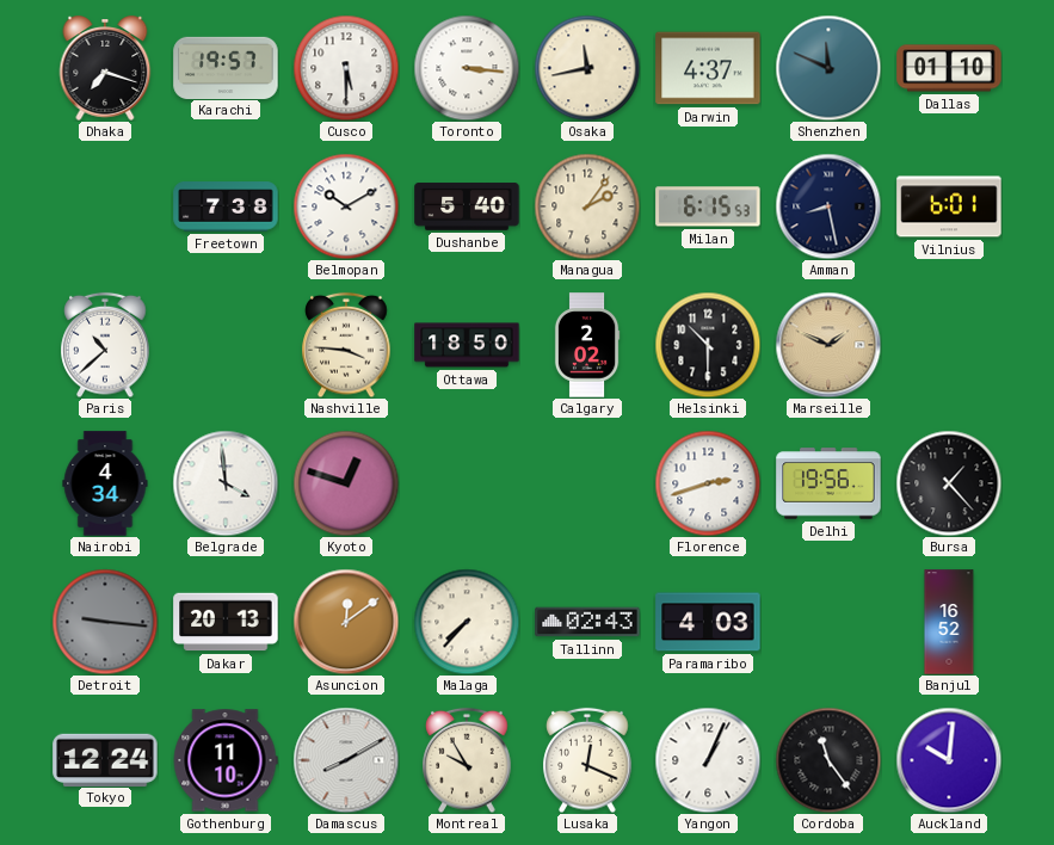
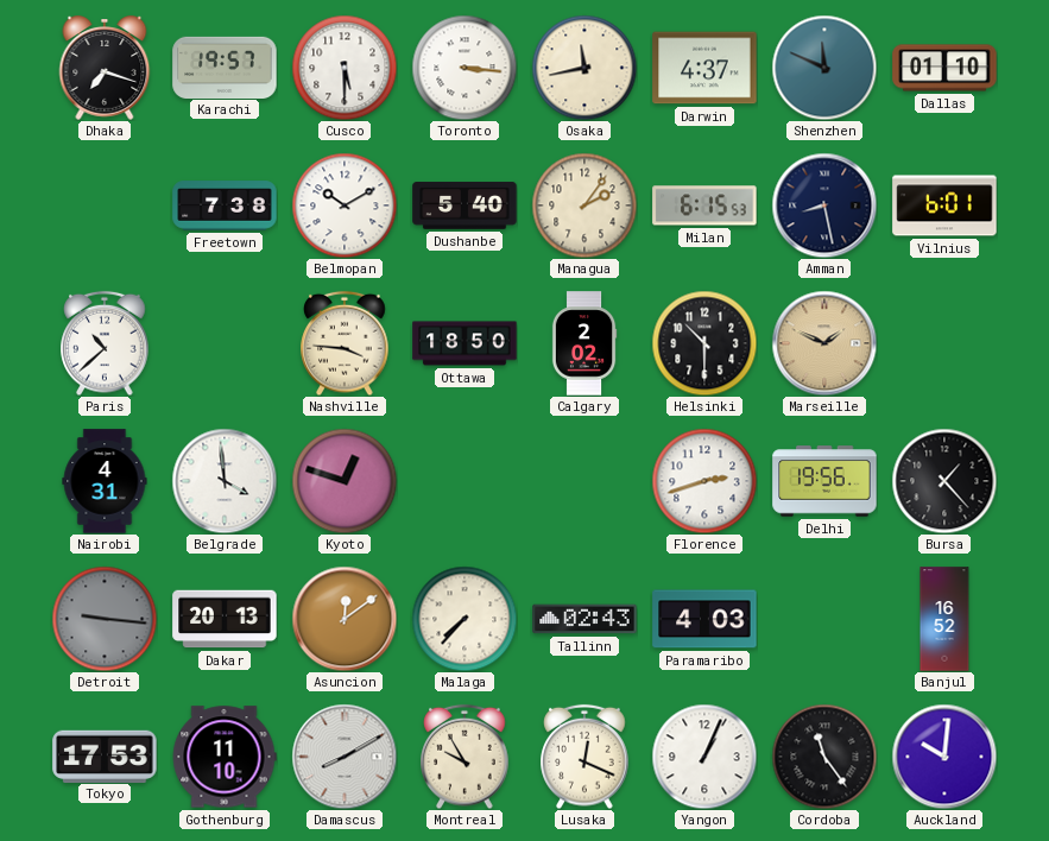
Nairobi: 4:34 -> 4:31 (105, 481)
Tokyo: 12:24 -> 17:53 (105, 755)
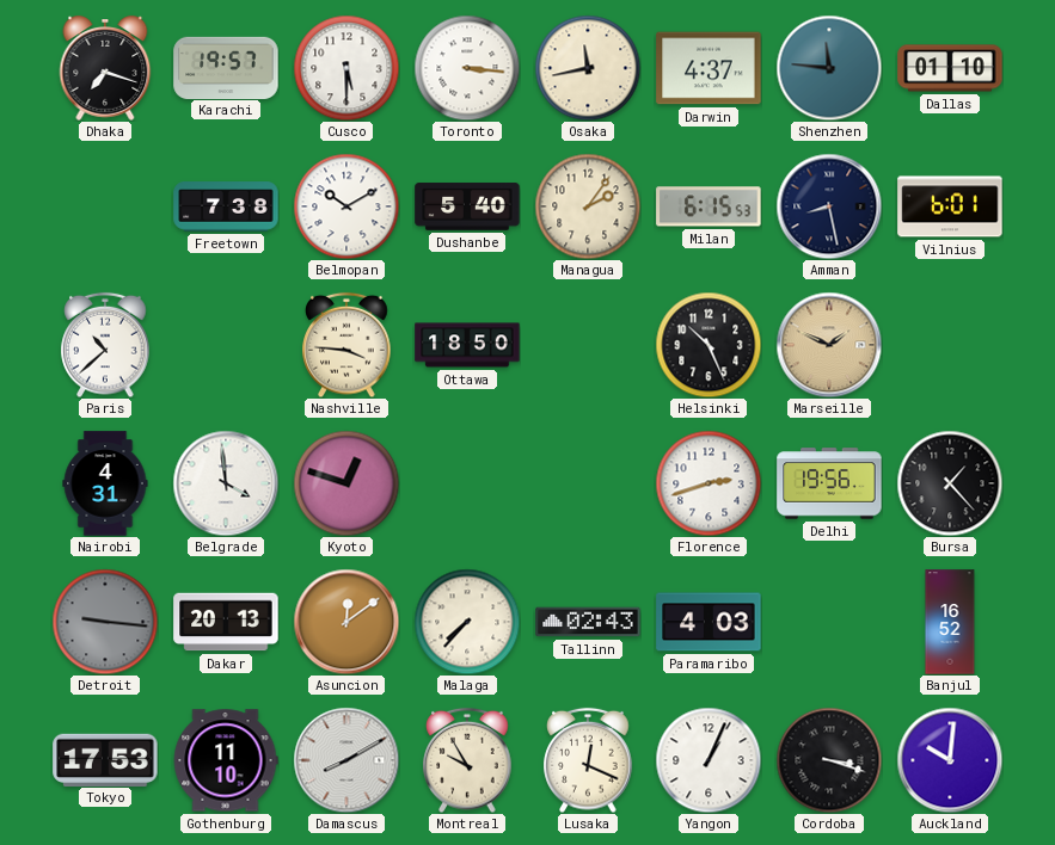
Shenzhen: 11:49 -> 11:46 (829, 68)
Calgary: 2:02 -> none (584, 343)
Helsinki: 10:30 -> 10:26 (709, 345)
Cordoba: 11:24 -> 3:18 (829, 760)
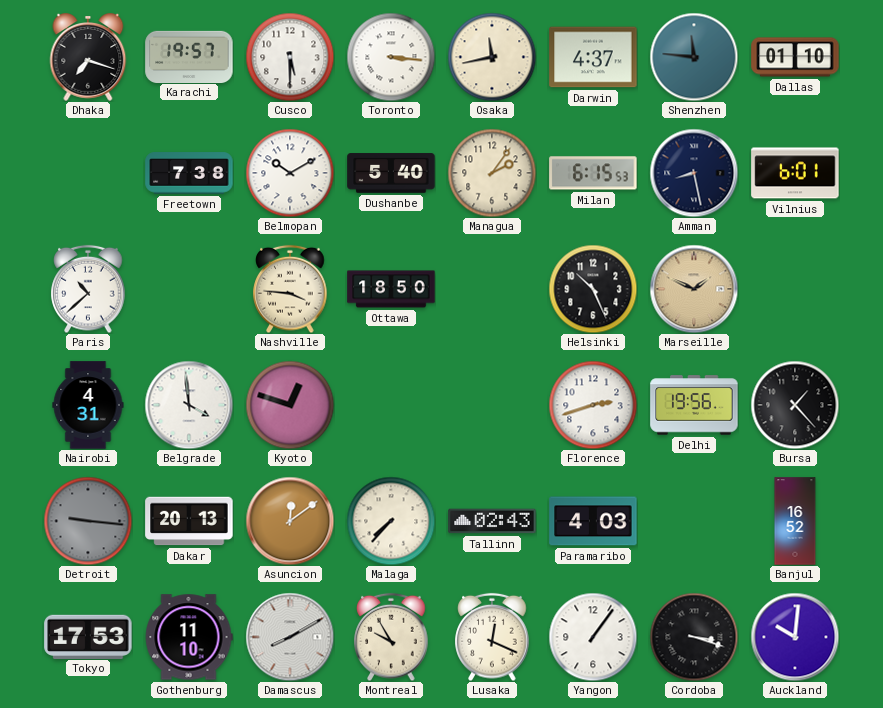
Yangon: 1:04 -> 1:06 (593, 637)
